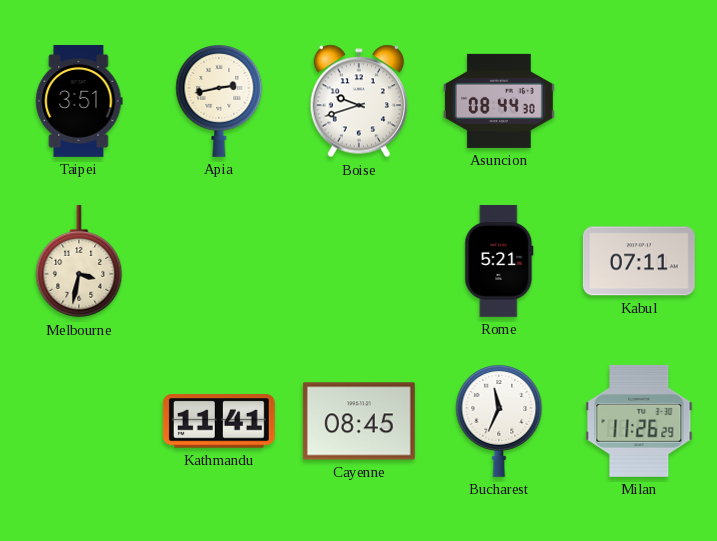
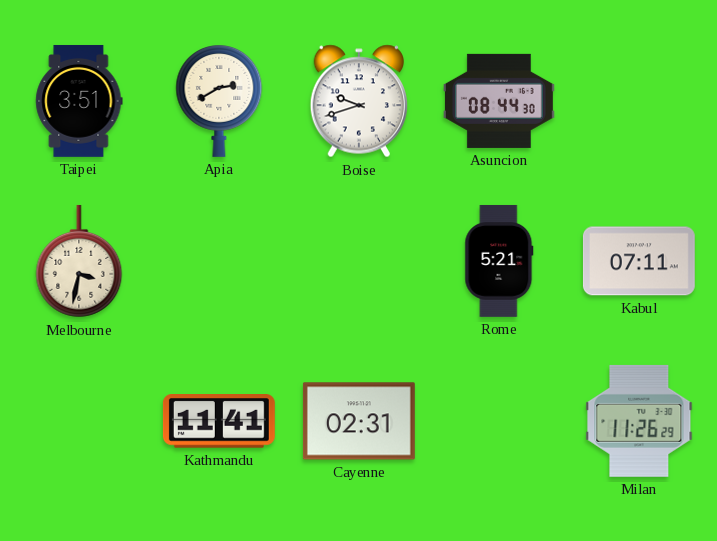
Apia: 2:43 -> 2:40 (219, 101)
Cayenne: 08:45 -> 02:31 (359, 421)
Bucharest: 11:34 -> none (499, 421)
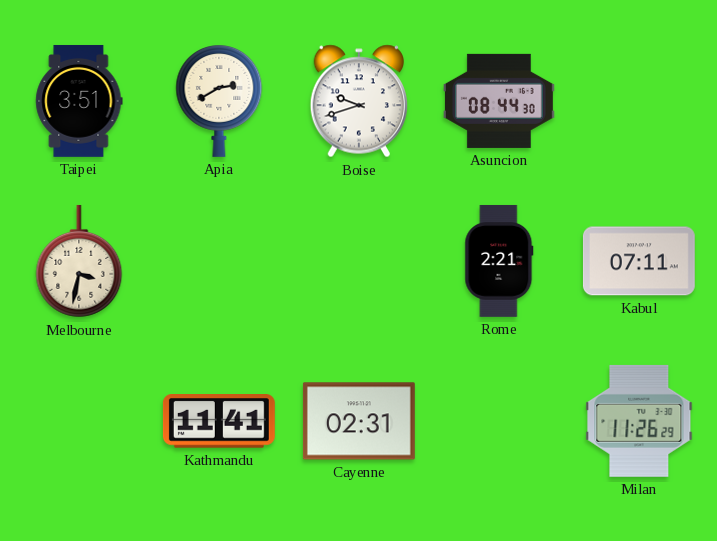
Rome: 5:21 -> 2:21 (499, 261)
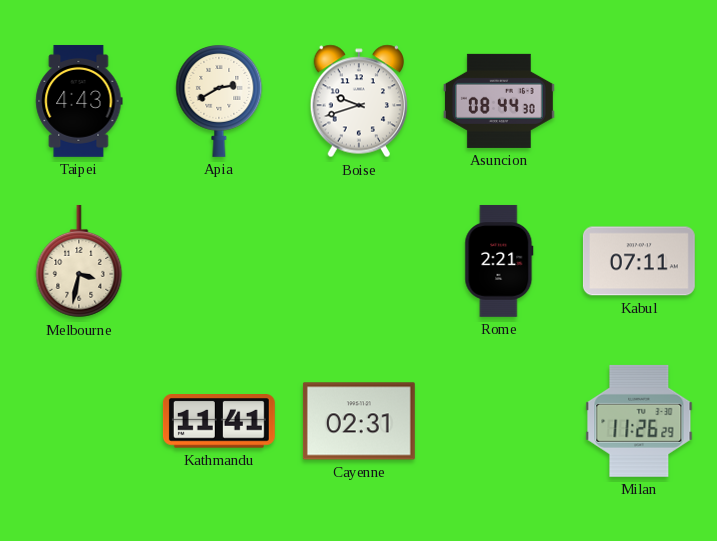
Taipei: 3:51 -> 4:43 (79, 101)
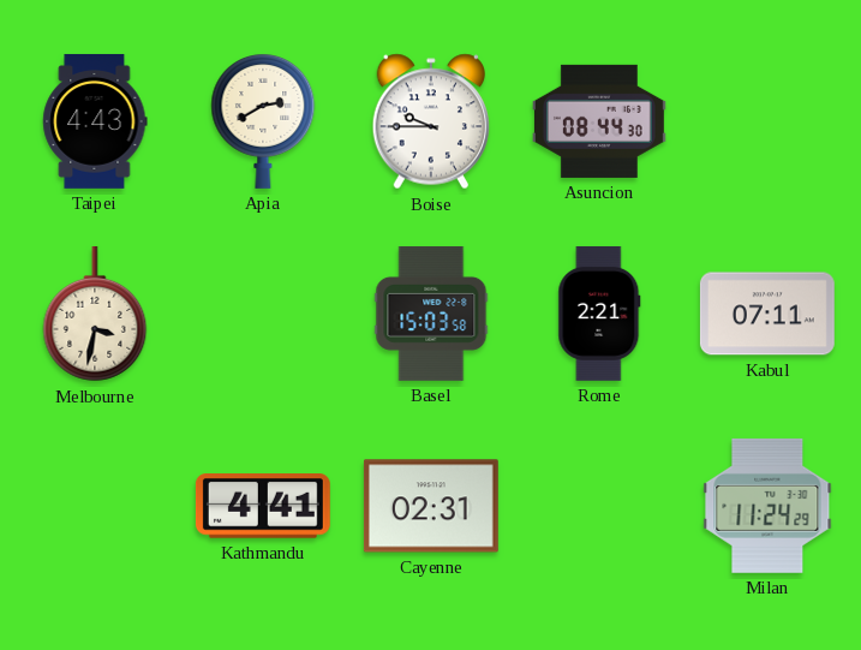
Boise: 9:42 -> 9:45 (430, 121)
Basel: none -> 15:03 (431, 314)
Kathmandu: 11:41 -> 4:41 (263, 506)
Milan: 11:26 -> 11:24 (767, 506)
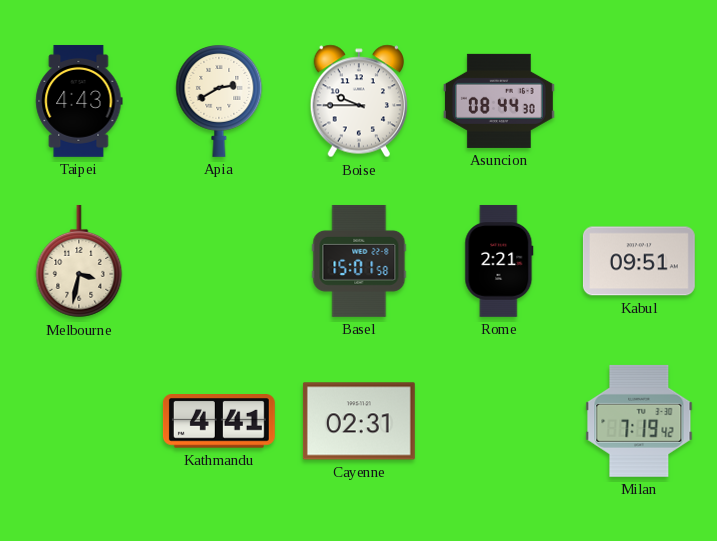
Basel: 15:03 -> 15:01 (359, 261)
Kabul: 07:11 -> 09:51 (639, 261)
Milan: 11:24 -> 7:19 (639, 421)
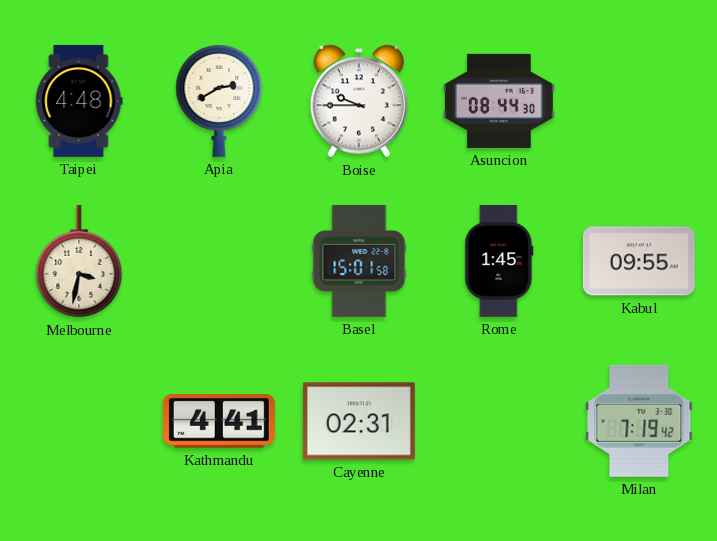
Taipei: 4:43 -> 4:48 (79, 101)
Rome: 2:21 -> 1:45 (499, 261)
Kabul: 09:51 -> 09:55 (639, 261)
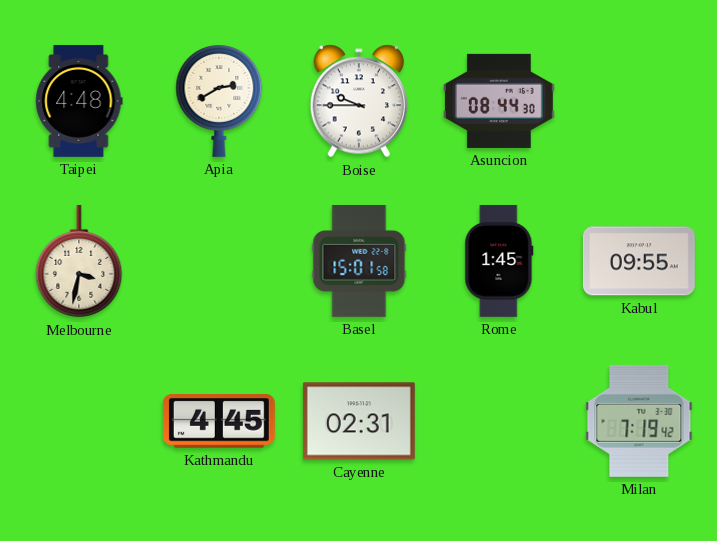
Kathmandu: 4:41 -> 4:45 (219, 421)
